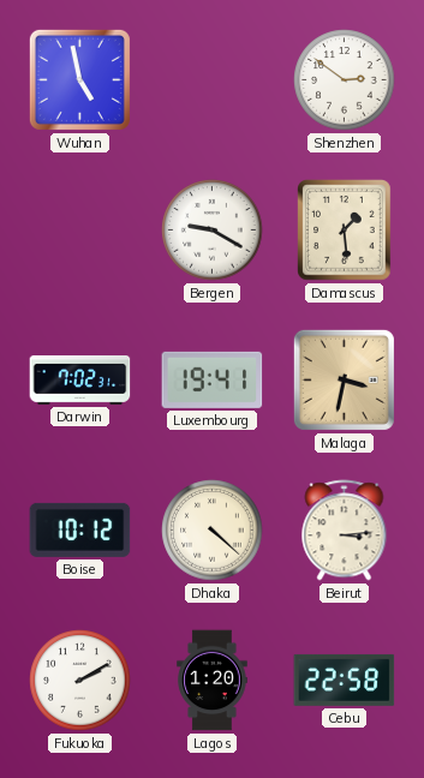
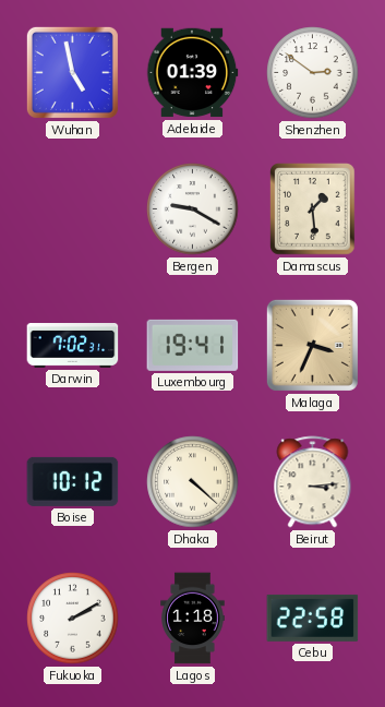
Adelaide: none -> 01:39 (192, 73)
Malaga: 3:32 -> 3:34 (312, 345)
Lagos: 1:20 -> 1:18 (193, 619)
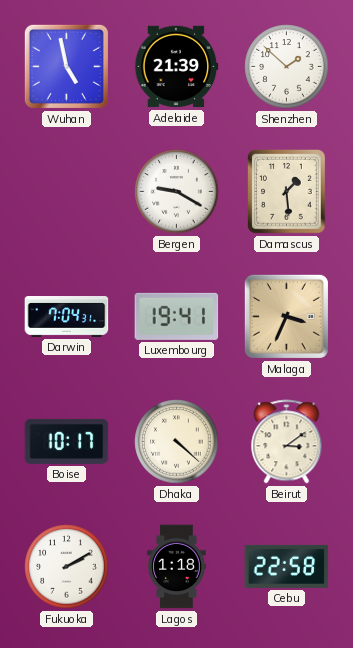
Adelaide: 01:39 -> 21:39 (176, 67)
Shenzhen: 2:51 -> 1:52 (287, 67)
Darwin: 7:02 -> 7:04 (67, 317)
Boise: 10:12 -> 10:17 (67, 441)
Beirut: 3:14 -> 3:09 (287, 442)
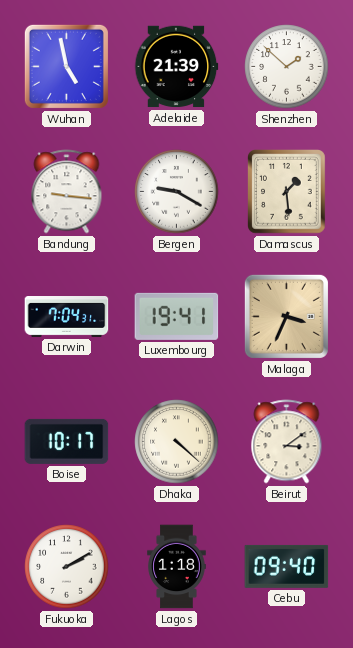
Bandung: none -> 9:16 (67, 192)
Cebu: 22:58 -> 09:40 (287, 566)
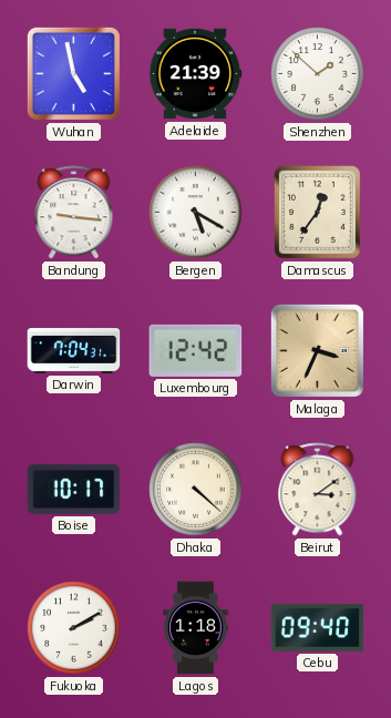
Bergen: 9:20 -> 5:20 (196, 213)
Damascus: 1:29 -> 12:36 (318, 213)
Luxembourg: 19:41 -> 12:42 (196, 350)
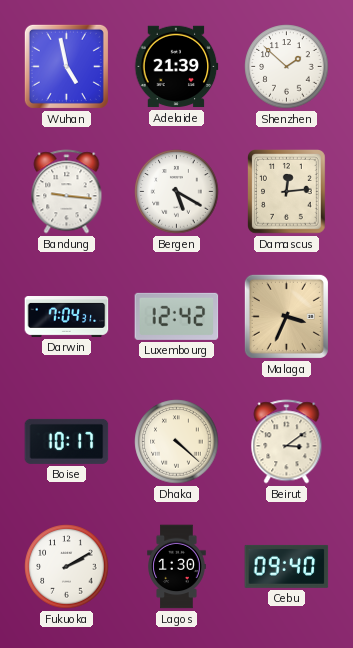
Damascus: 12:36 -> 12:14 (287, 192)
Lagos: 1:18 -> 1:30 (177, 567)
